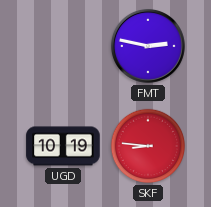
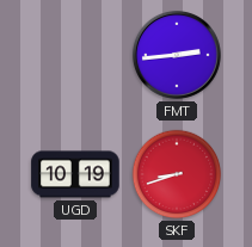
FMT: 2:47 -> 2:44 (177, 55)
SKF: 8:46 -> 8:42 (177, 174)
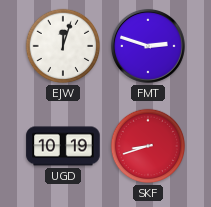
EJW: none -> 12:03 (63, 46)
FMT: 2:44 -> 2:48 (148, 46)
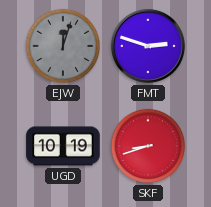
EJW dial: white -> grey (63, 46)
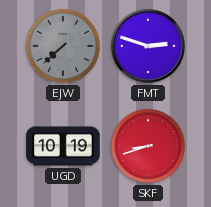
EJW: 12:03 -> 7:38 (63, 46)
